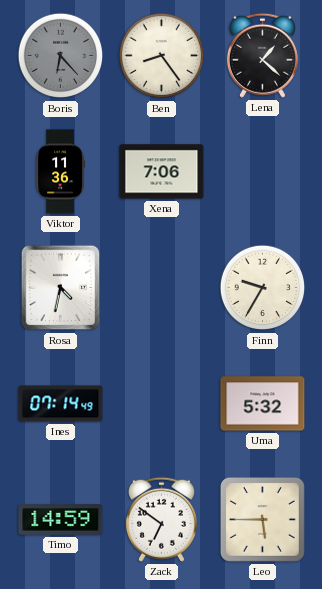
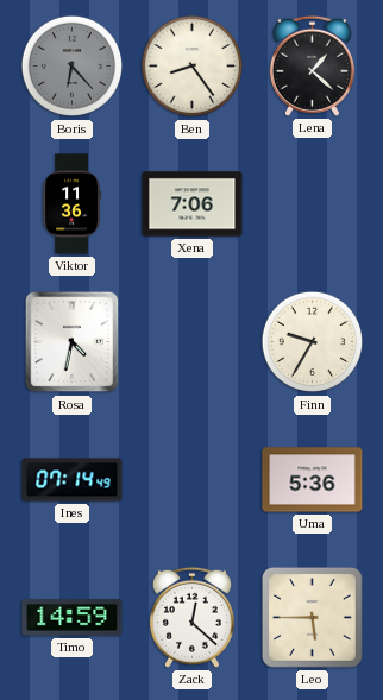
Uma: 5:32 -> 5:36 (313, 480)
Zack: 6:51 -> 12:22 (191, 617)
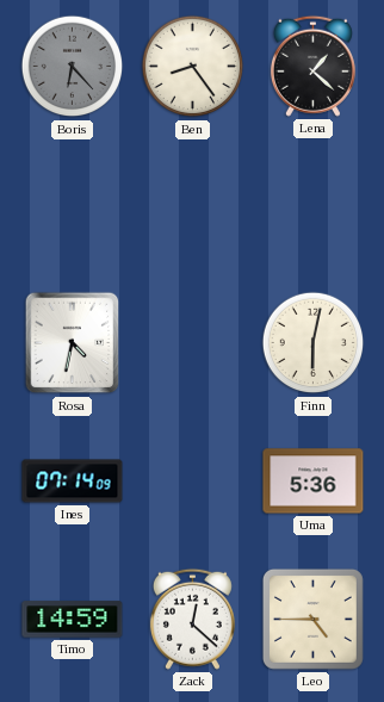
Viktor: 11:36 -> none (71, 204)
Xena: 7:06 -> none (193, 204)
Finn: 9:35 -> 6:02 (314, 343)
Ines: 07:14:49 -> 07:14:09 (73, 482)
Leo: 5:45 -> 4:45 (312, 619)
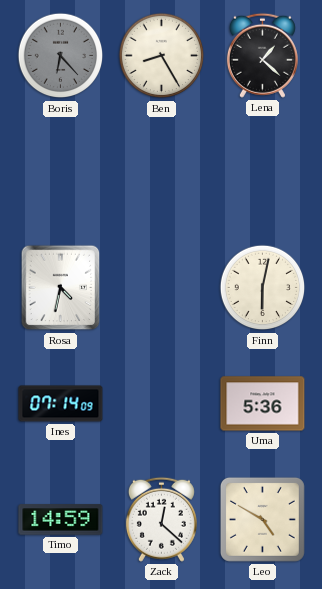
Ben: 8:24 -> 8:25 (162, 56)
Leo: 4:45 -> 4:50 (262, 519)
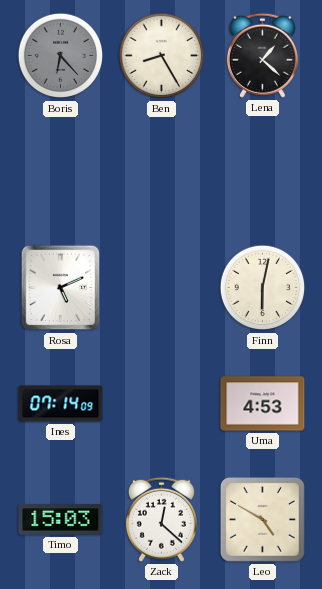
Rosa: 4:32 -> 5:11 (61, 288)
Uma: 5:36 -> 4:53 (263, 404)
Timo: 14:59 -> 15:03 (61, 520)
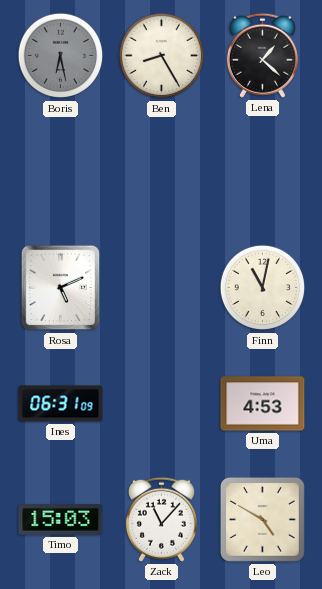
Boris: 6:23 -> 6:28 (61, 56)
Finn: 6:02 -> 11:02 (263, 288)
Ines: 07:14 -> 06:31 (61, 404)
Zack: 12:22 -> 11:07 (161, 519)
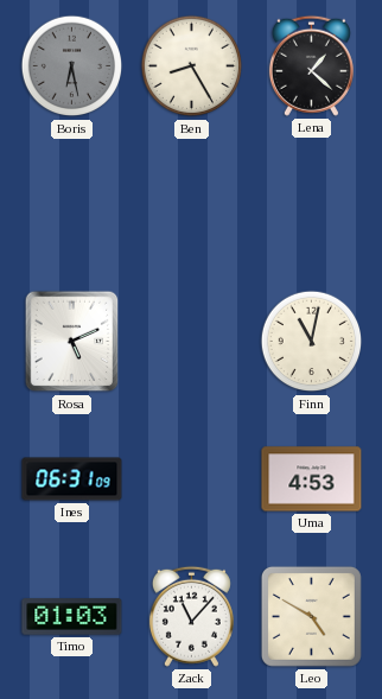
Timo: 15:03 -> 01:03 (72, 617)
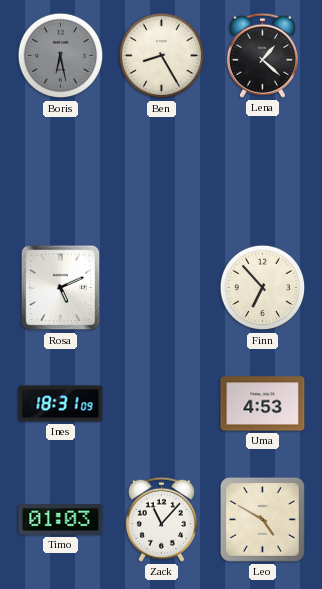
Finn: 11:02 -> 6:53 (263, 288)
Ines: 06:31 -> 18:31 (61, 404)
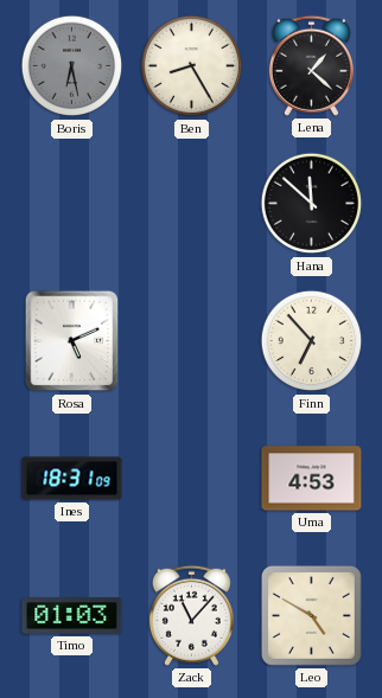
Hana: none -> 11:52 (312, 204)
